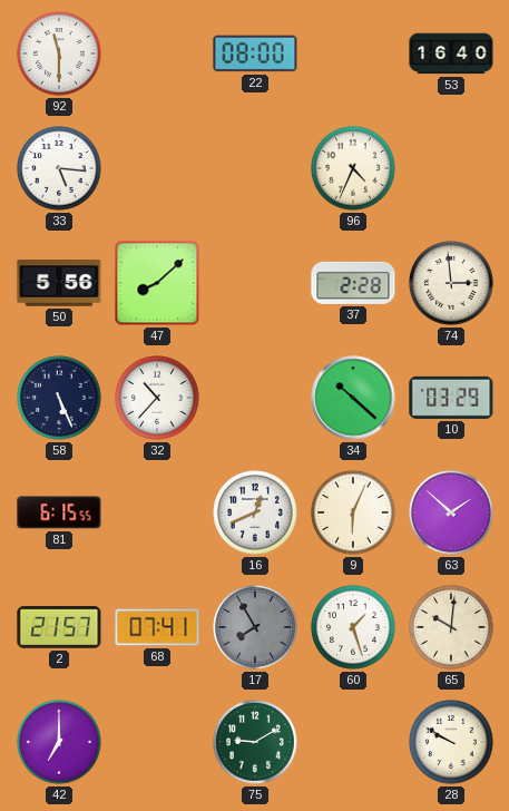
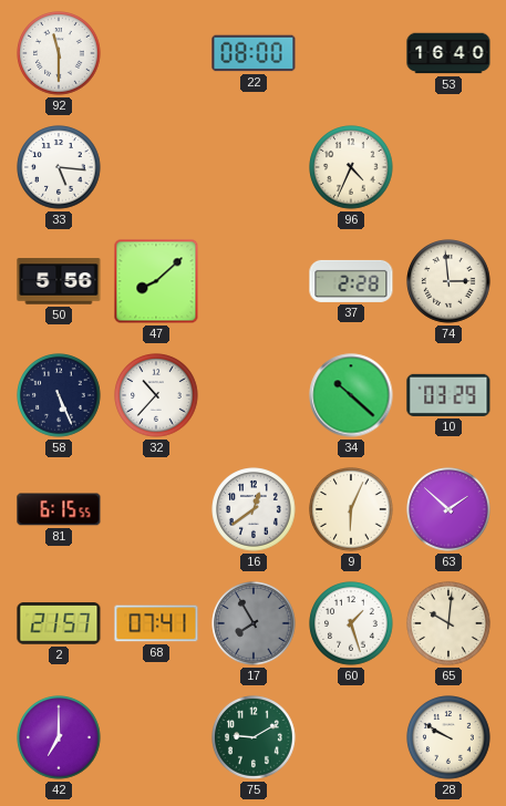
16: 12:41 -> 12:39 (254, 509)
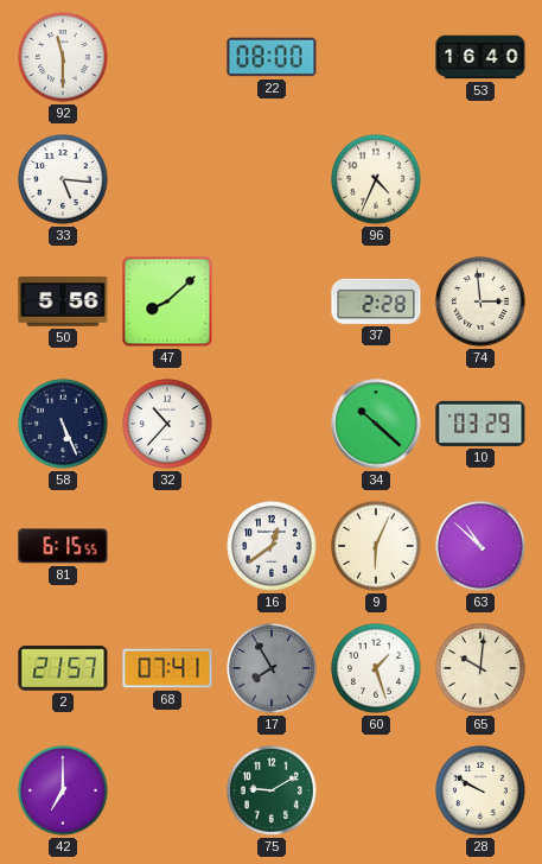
63: 1:52 -> 10:52 (480, 546)
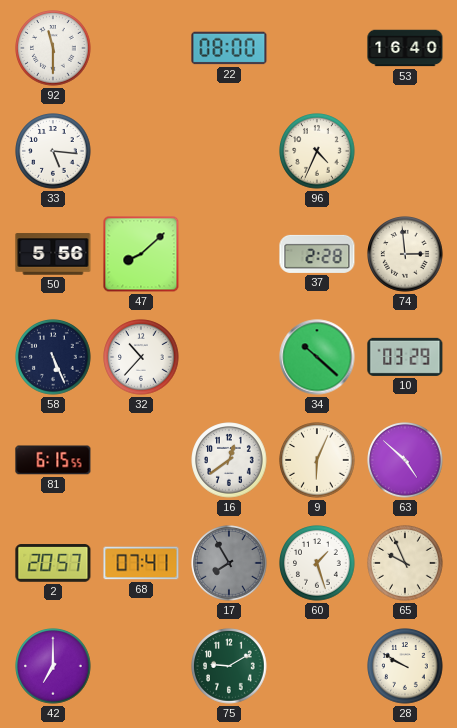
63: 10:52 -> 4:52 (405, 460)
2: 21:57 -> 20:57 (53, 563)
65: 10:01 -> 9:56 (405, 563)
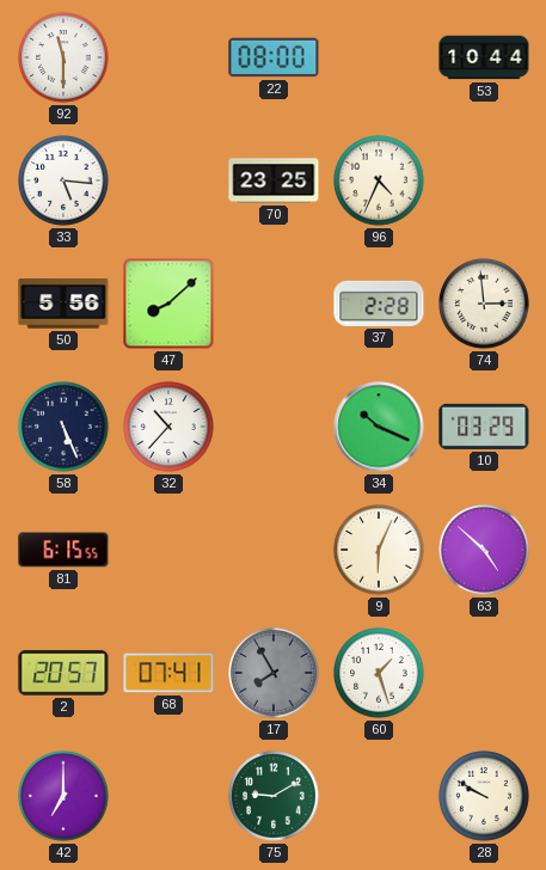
53: 16:40 -> 10:44 (484, 57)
70: none -> 23:25 (274, 180)
34: 10:22 -> 10:19 (379, 427)
16: 12:39 -> none (229, 460)
65: 9:56 -> none (405, 563)
